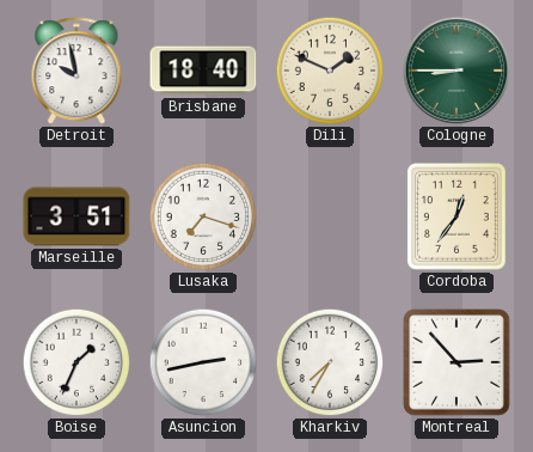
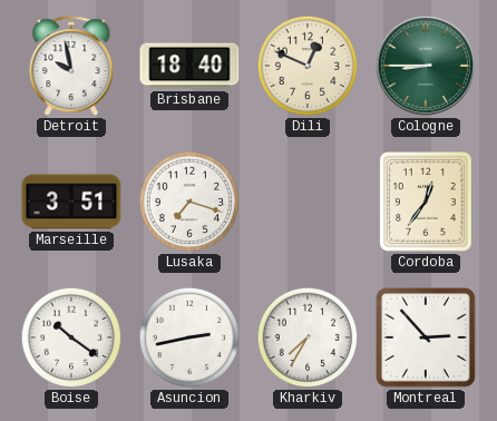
Dili: 1:49 -> 12:49 (308, 66)
Boise: 1:34 -> 10:21 (71, 337)
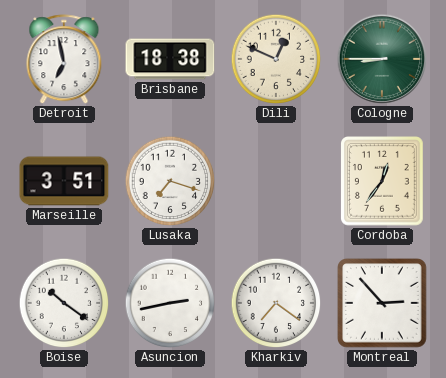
Detroit: 9:58 -> 6:58 (64, 60)
Brisbane: 18:40 -> 18:38 (170, 59)
Kharkiv: 7:35 -> 7:21 (276, 303)
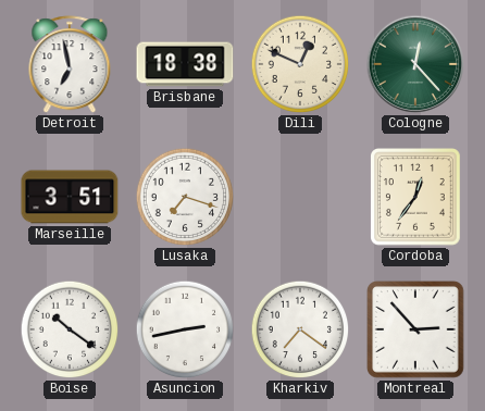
Cologne: 8:45 -> 12:23 (415, 64)
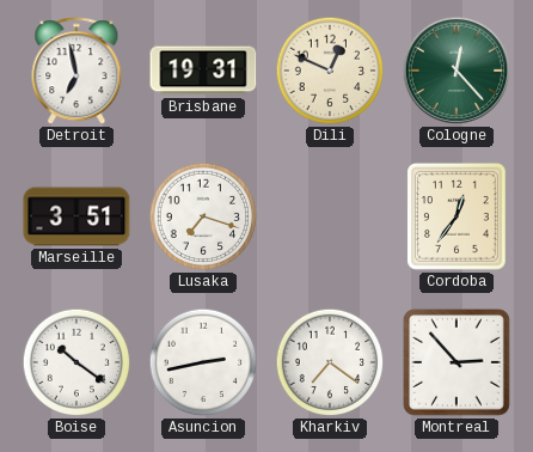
Brisbane: 18:38 -> 19:31 (203, 71)
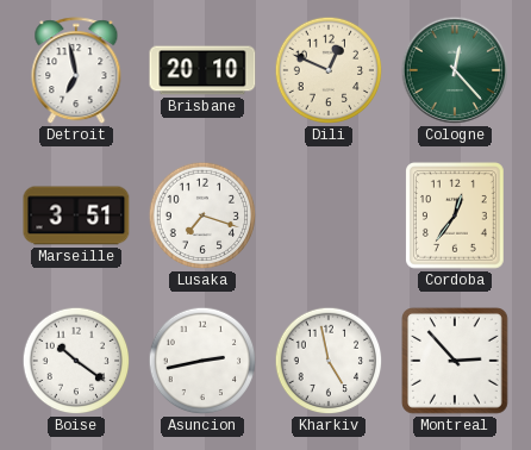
Brisbane: 19:31 -> 20:10 (202, 70)
Kharkiv: 7:21 -> 4:58 (329, 361)
